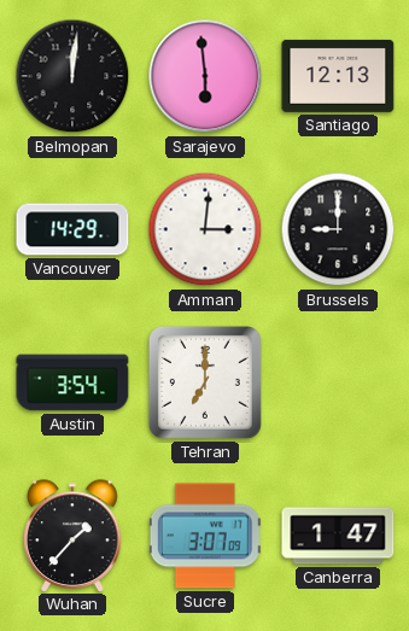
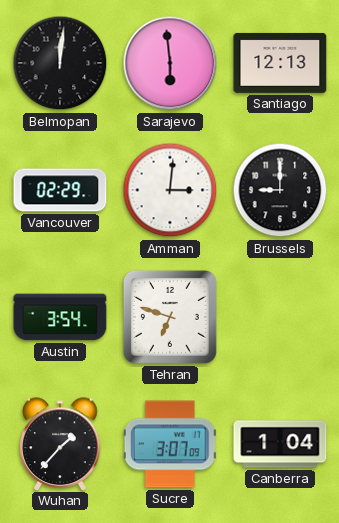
Vancouver: 14:29 -> 02:29 (60, 190)
Tehran: 7:00 -> 6:48 (170, 317)
Canberra: 1:47 -> 1:04 (280, 444)
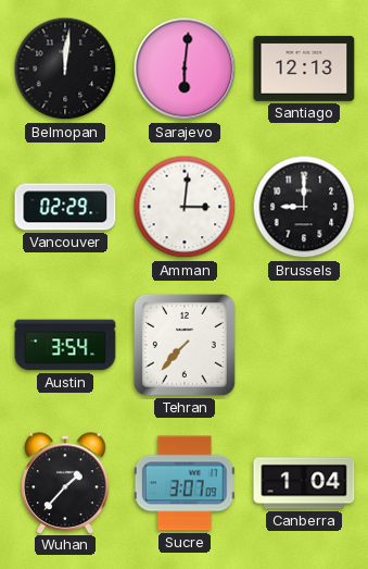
Sarajevo: 5:59 -> 6:01 (185, 69)
Tehran: 6:48 -> 7:37 (185, 345)
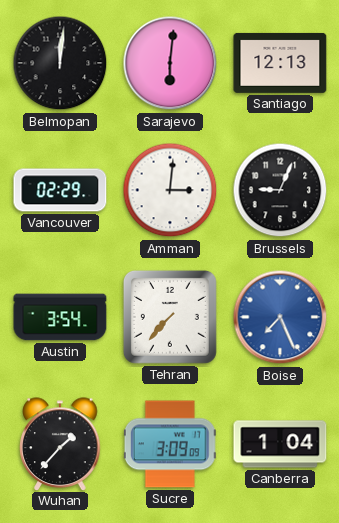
Brussels: 9:00 -> 9:04 (280, 190)
Boise: none -> 7:26 (280, 317)
Sucre: 3:07 -> 3:09 (170, 444)
